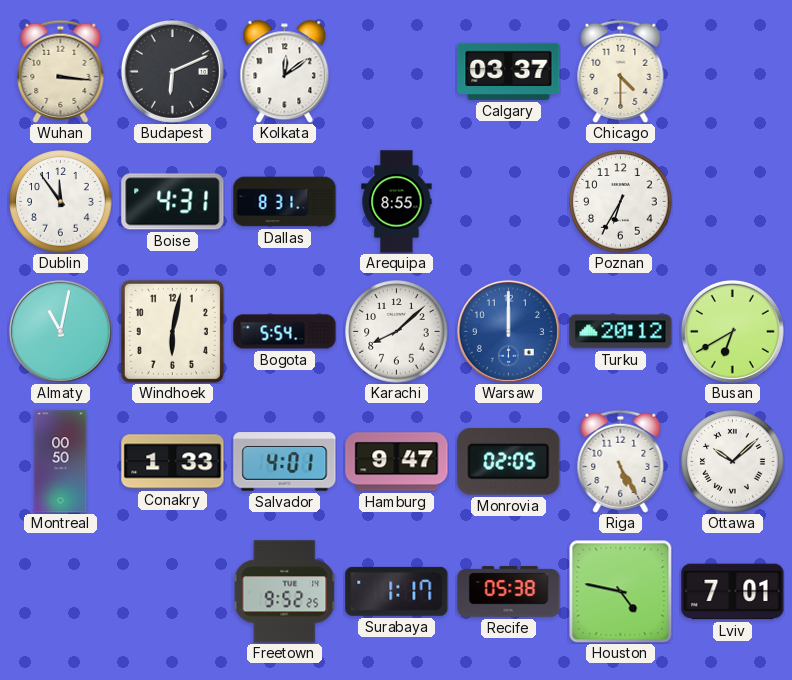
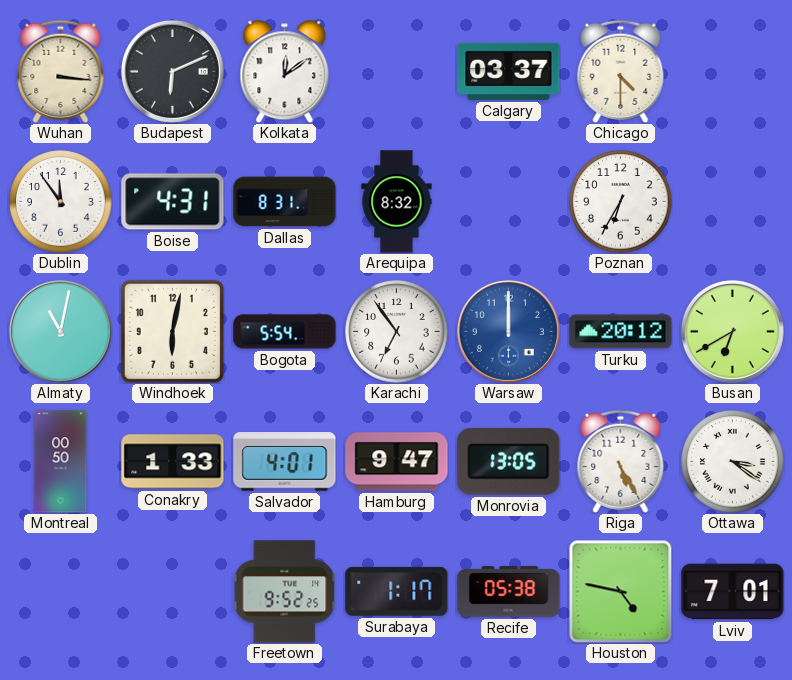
Arequipa: 8:55 -> 8:32 (397, 202)
Karachi: 8:08 -> 6:54 (397, 332)
Monrovia: 02:05 -> 13:05 (509, 461)
Ottawa: 10:08 -> 3:21 (733, 462)
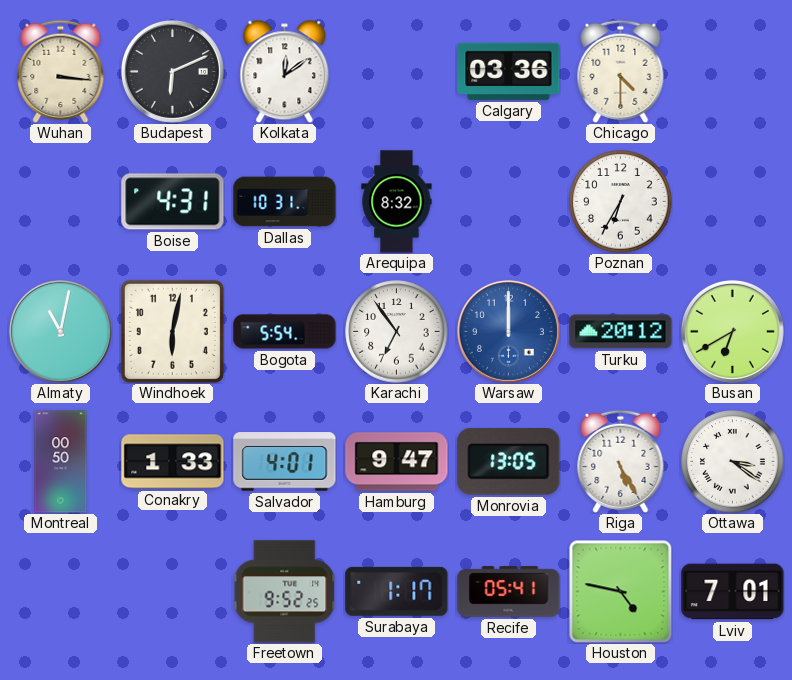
Calgary: 03:37 -> 03:36 (509, 71)
Dublin: 11:54 -> none (61, 202)
Dallas: 8:31 -> 10:31 (285, 202)
Recife: 05:38 -> 05:41 (509, 592)
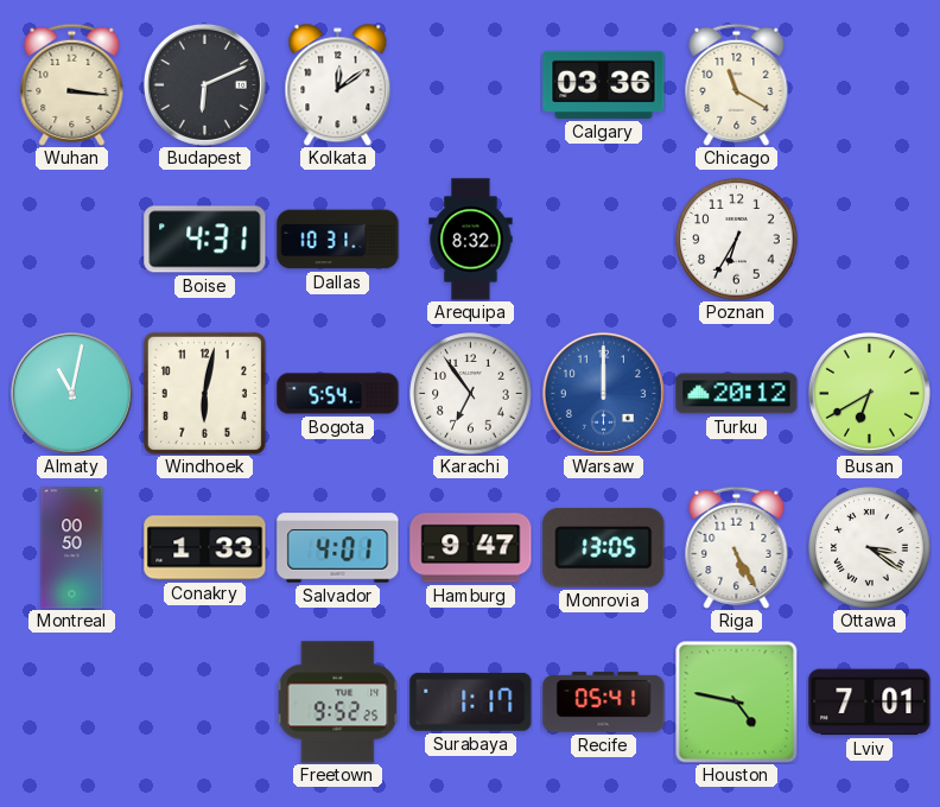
Chicago: 4:30 -> 11:20 (737, 84)
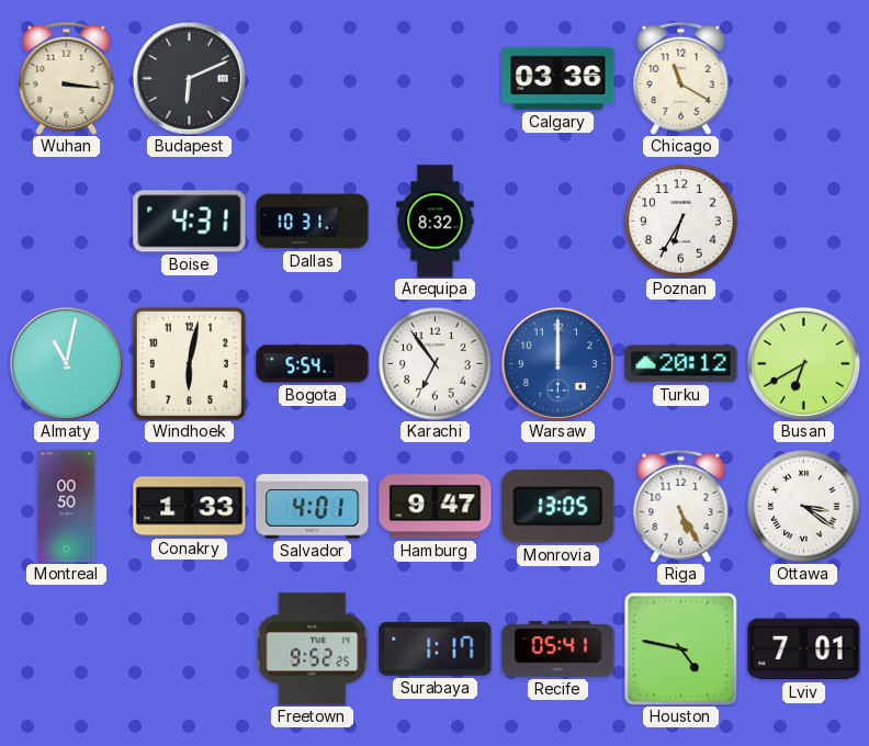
Kolkata: 12:09 -> none (338, 84)
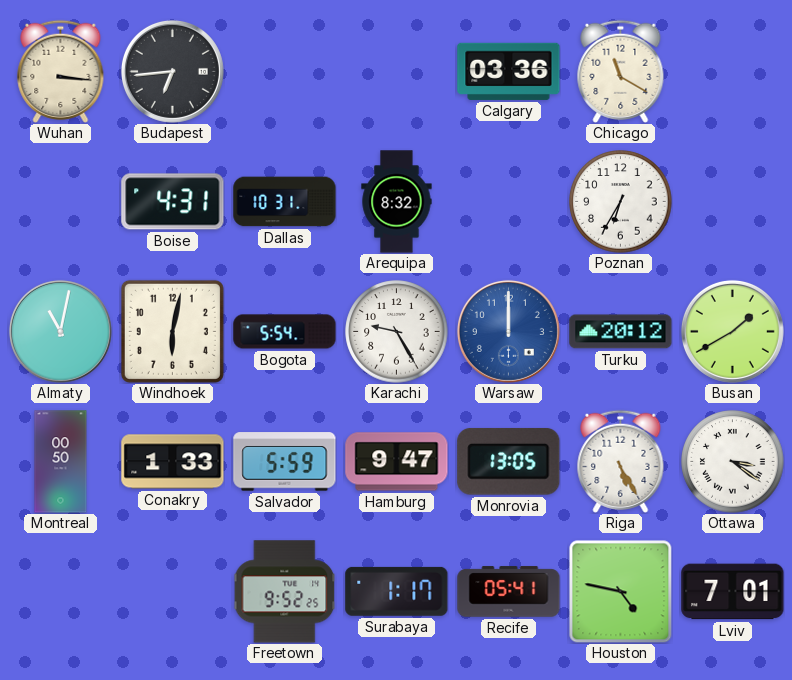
Budapest: 6:11 -> 6:44 (172, 71)
Karachi: 6:54 -> 9:25 (397, 332)
Busan: 6:40 -> 1:40 (732, 331)
Salvador: 4:01 -> 5:59 (285, 462)
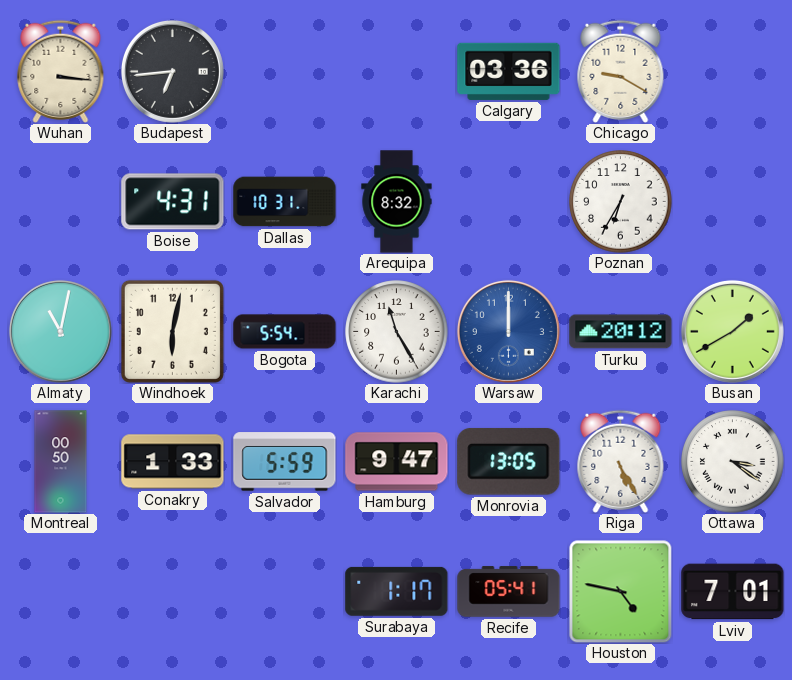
Chicago: 11:20 -> 9:20 (621, 71)
Karachi: 9:25 -> 11:25 (397, 332)
Freetown: 9:52 -> none (285, 592)
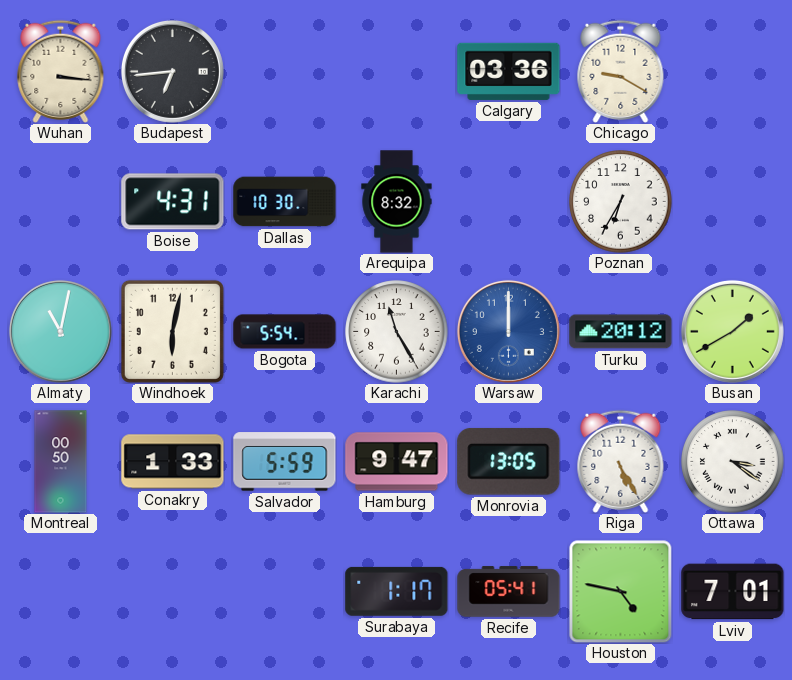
Dallas: 10:31 -> 10:30 (285, 202)
